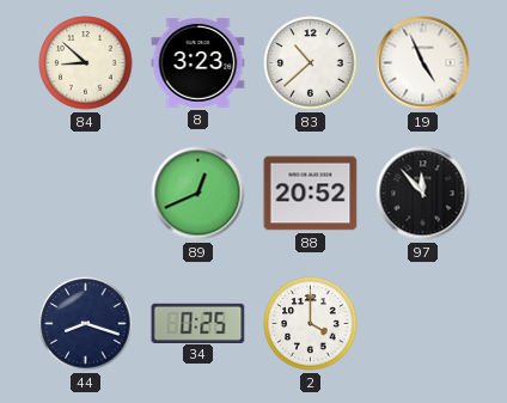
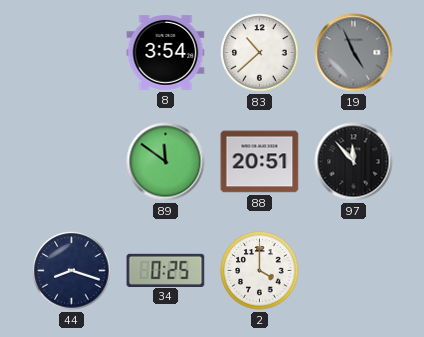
84: 8:52 -> none (86, 63)
8: 3:23 -> 3:54 (166, 52)
19 dial: white -> grey (354, 53)
89: 12:41 -> 11:51 (166, 162)
88: 20:52 -> 20:51 (260, 162)
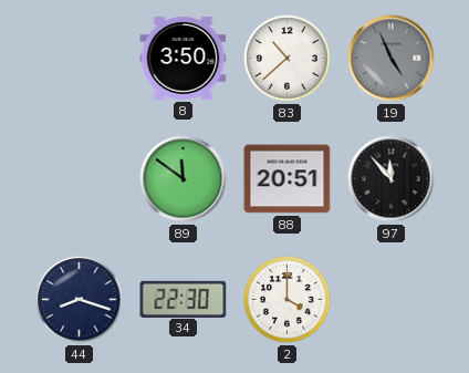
8: 3:54 -> 3:50 (184, 58)
34: 0:25 -> 22:30 (184, 299)
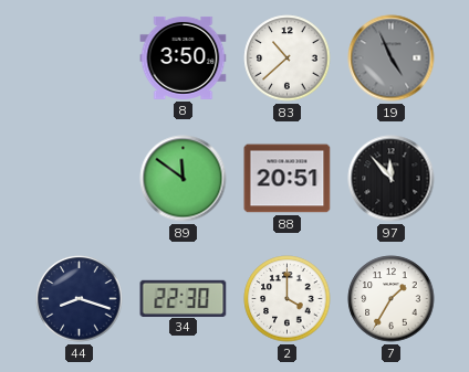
7: none -> 1:35 (392, 299)
